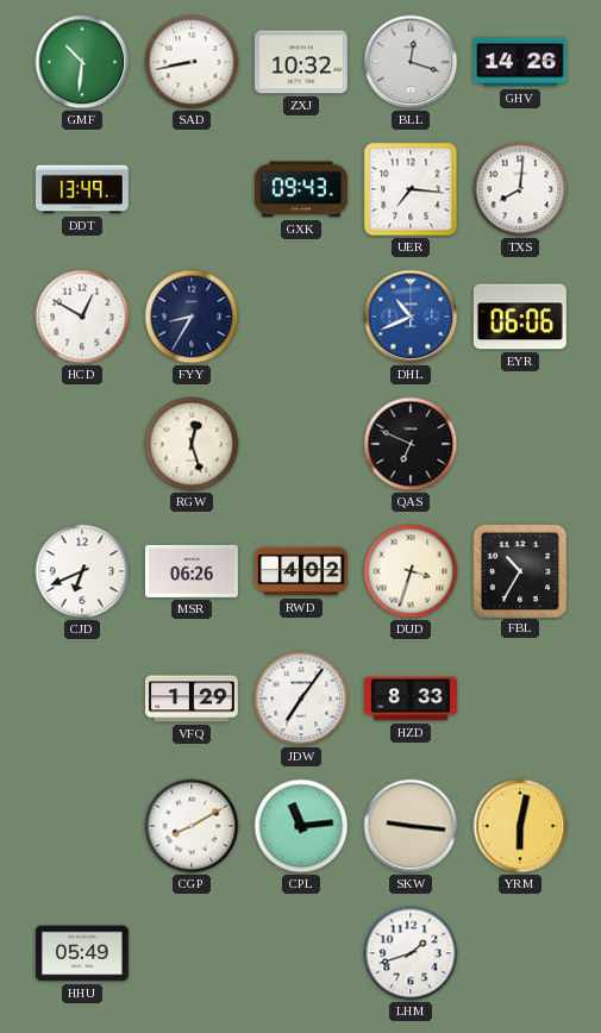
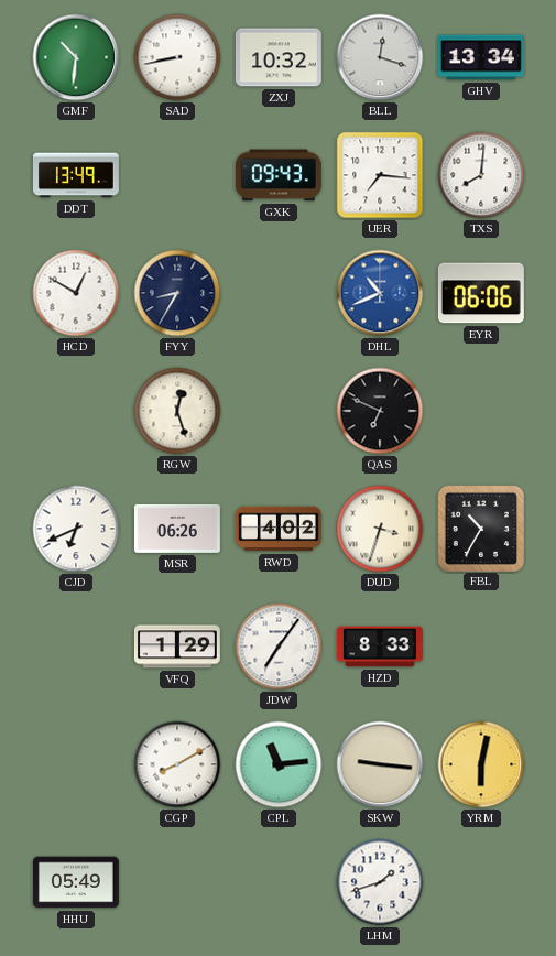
GHV: 14:26 -> 13:34 (481, 57)
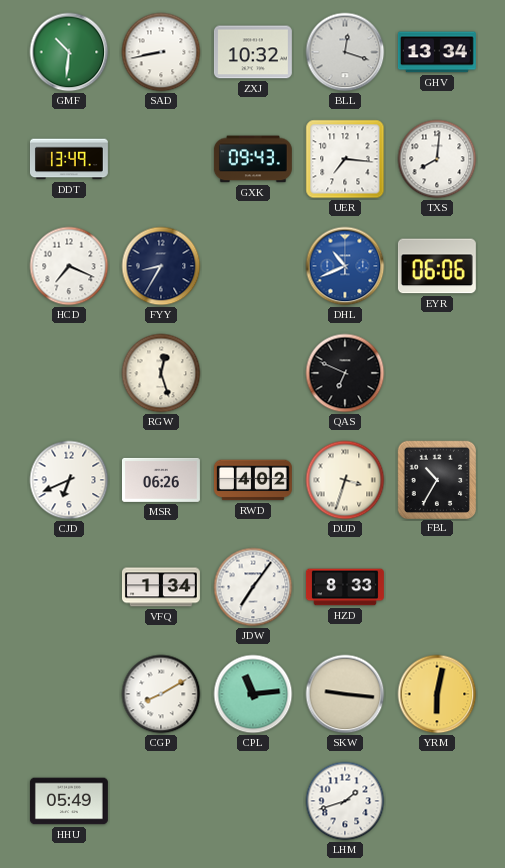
HCD: 12:50 -> 7:19 (69, 266)
VFQ: 1:29 -> 1:34 (161, 587)
